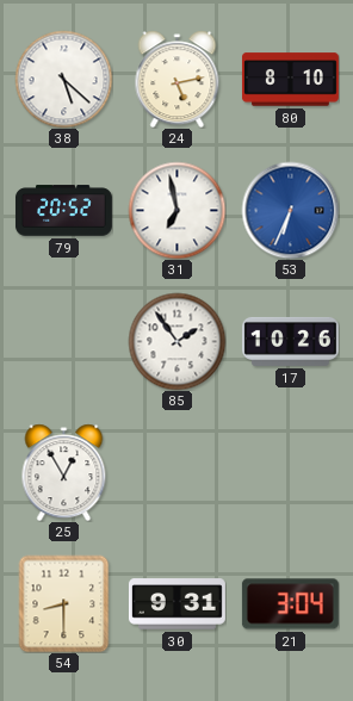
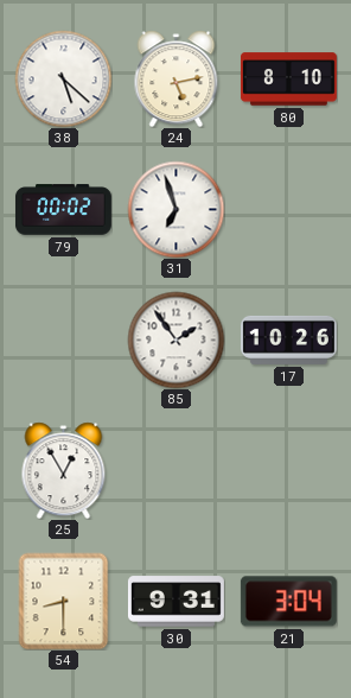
79: 20:52 -> 00:02 (63, 210)
31: 6:58 -> 6:57 (175, 209)
53: 6:34 -> none (290, 210)
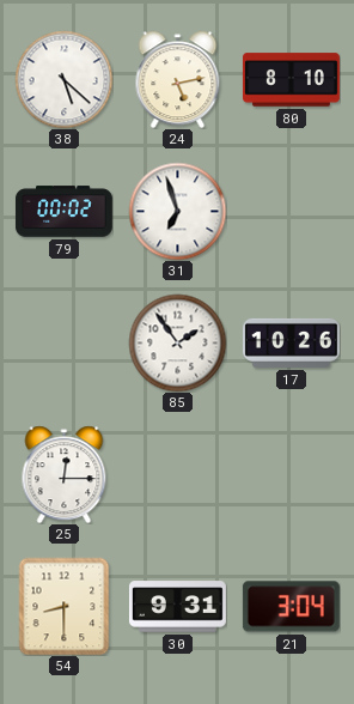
25: 12:55 -> 12:15 (65, 474)
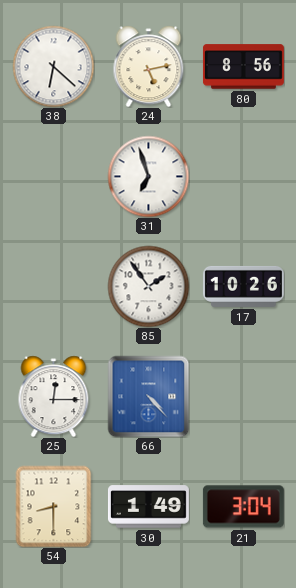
38: 5:22 -> 6:22 (53, 66)
80: 8:10 -> 8:56 (243, 67)
79: 00:02 -> none (63, 212)
66: none -> 4:23 (148, 396)
30: 9:31 -> 1:49 (148, 507)
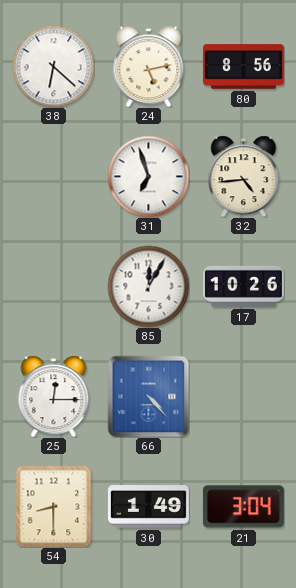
32: none -> 4:44 (244, 176)
85: 1:54 -> 12:05 (148, 286)
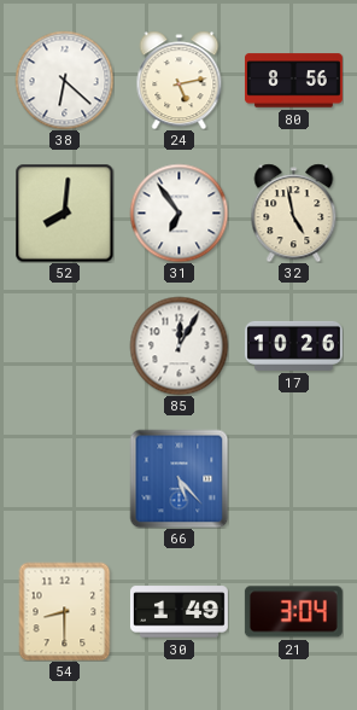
52: none -> 8:01 (64, 213)
31: 6:57 -> 6:54 (178, 213)
32: 4:44 -> 4:58 (294, 213)
25: 12:15 -> none (54, 396)
66: 4:23 -> 5:23 (178, 478)
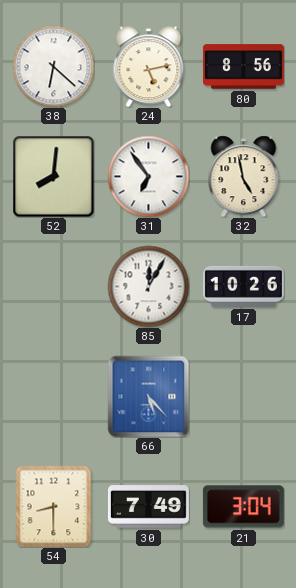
30: 1:49 -> 7:49 (148, 507)
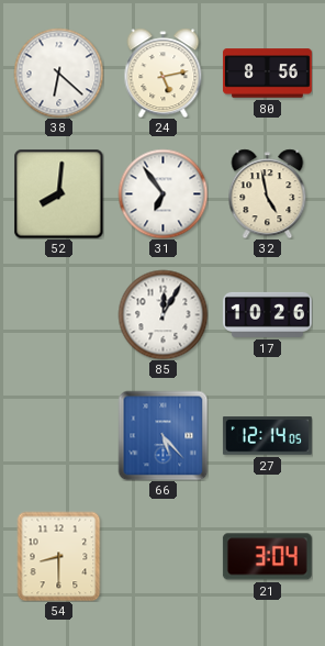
27: none -> 12:14 (267, 436)
30: 7:49 -> none (148, 507)
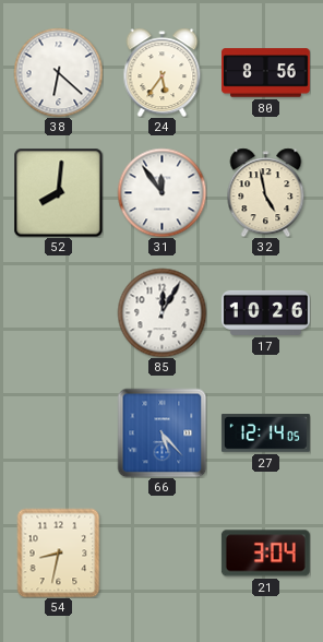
24: 5:13 -> 5:36 (163, 72)
31: 6:54 -> 11:54 (161, 192)
54: 8:30 -> 8:32 (59, 552)
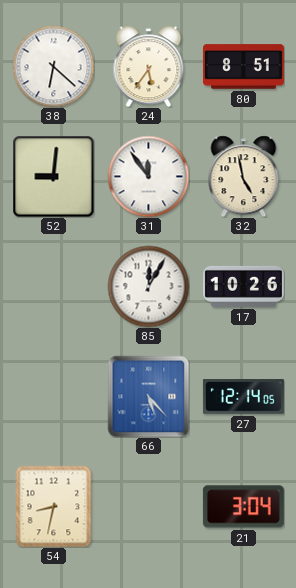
80: 8:56 -> 8:51 (243, 67)
52: 8:01 -> 9:01 (53, 176)
